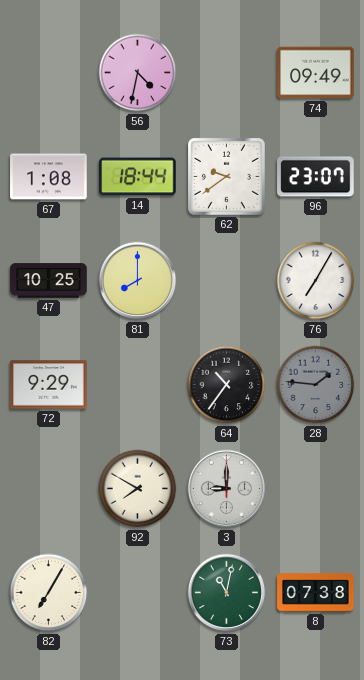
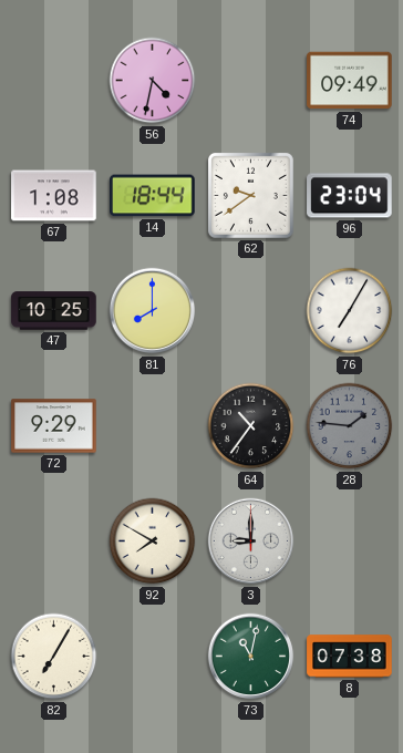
96: 23:07 -> 23:04 (350, 196)
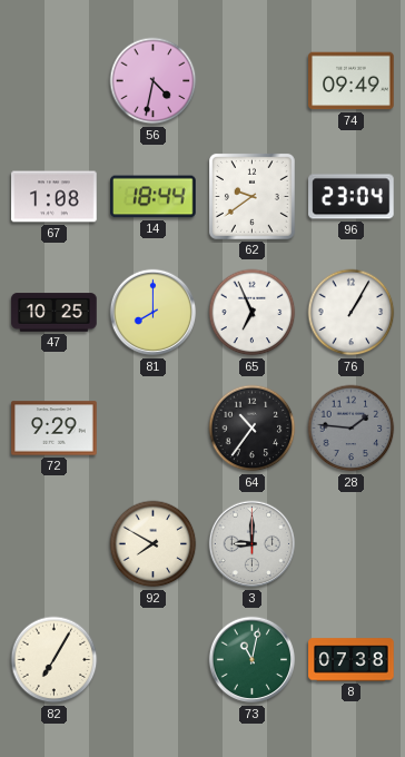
65: none -> 6:56 (253, 313)
76: 7:05 -> 1:05 (352, 313)
